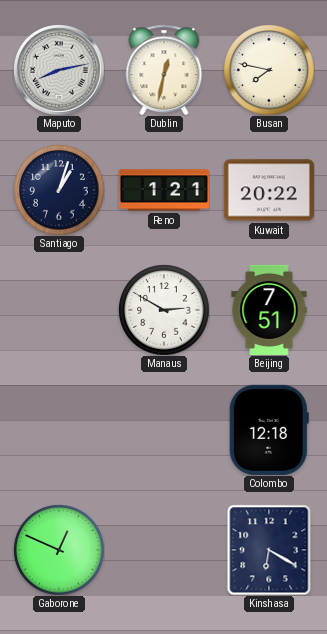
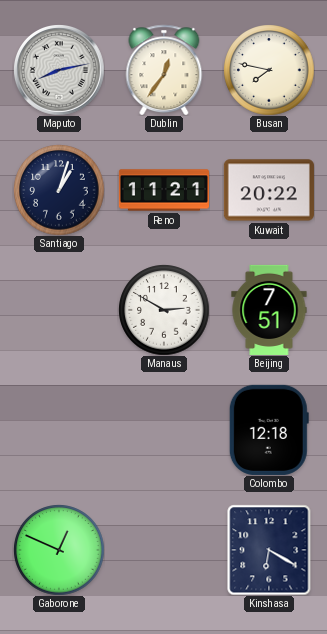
Dublin: 12:32 -> 12:36 (164, 70)
Reno: 1:21 -> 11:21 (163, 190)
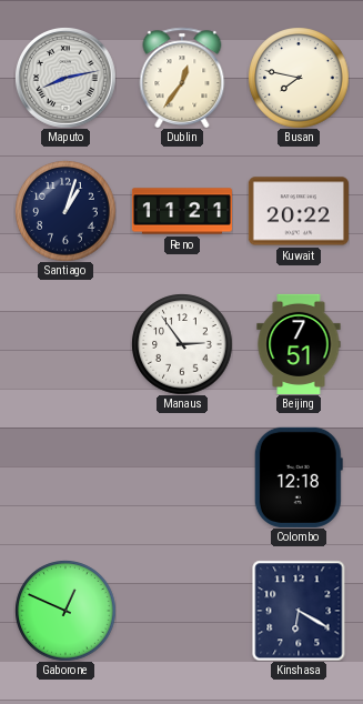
Manaus: 2:50 -> 2:54 (182, 344)
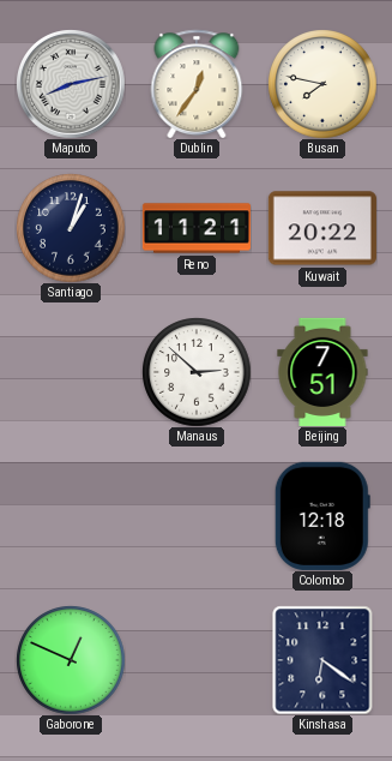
Manaus: 2:54 -> 2:52 (197, 372)
Kinshasa: 6:20 -> 6:21 (322, 660)
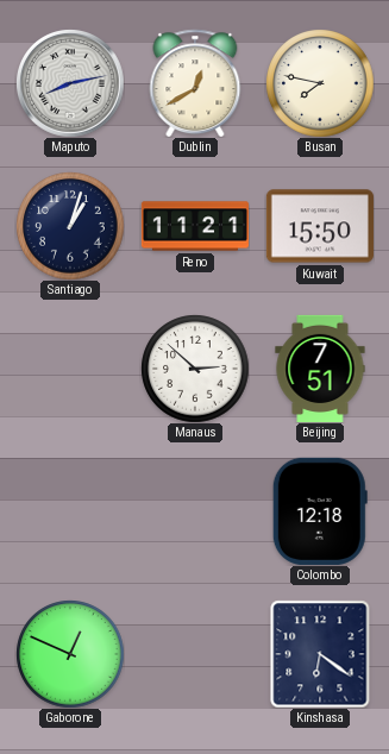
Dublin: 12:36 -> 12:40 (195, 83)
Kuwait: 20:22 -> 15:50 (320, 226)
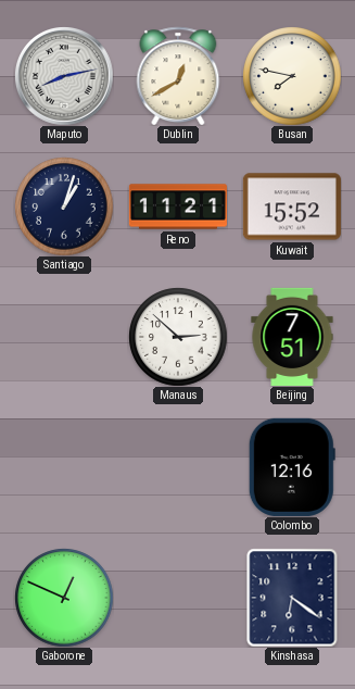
Kuwait: 15:50 -> 15:52 (292, 206)
Colombo: 12:18 -> 12:16 (292, 467)
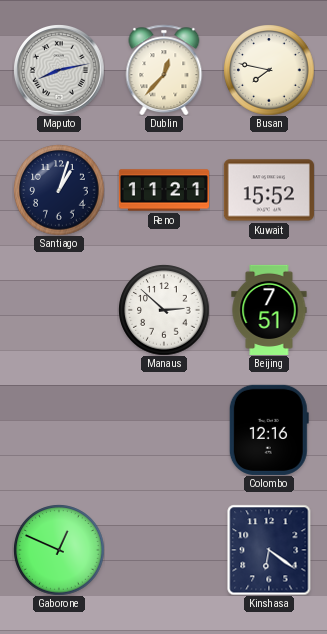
Dublin: 12:40 -> 12:37 (164, 70)
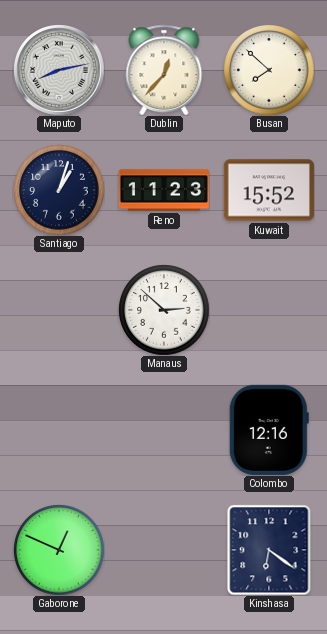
Busan: 7:47 -> 7:52 (269, 70)
Reno: 11:21 -> 11:23 (163, 190)
Beijing: 7:51 -> none (269, 310)
